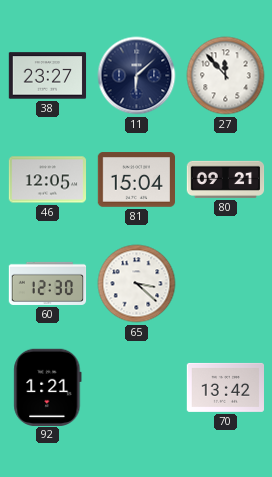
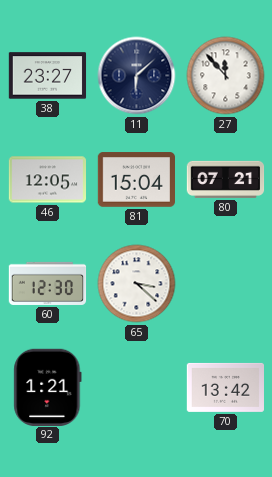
80: 09:21 -> 07:21 (226, 179)
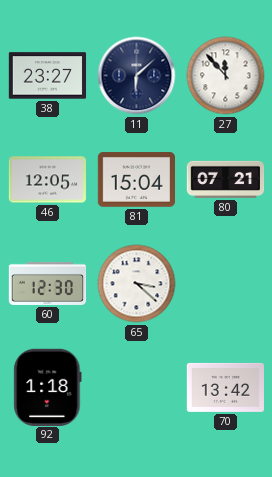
92: 1:21 -> 1:18 (48, 387)
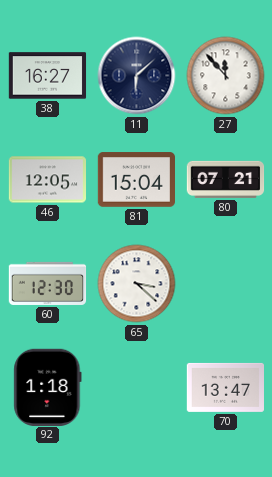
38: 23:27 -> 16:27 (48, 76)
70: 13:42 -> 13:47 (225, 387)
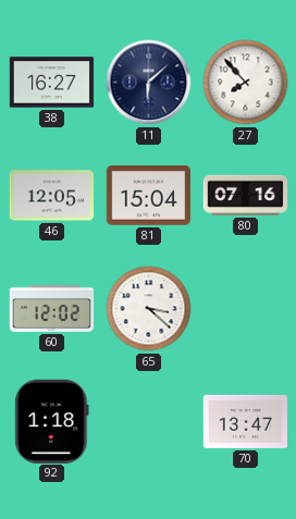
27: 11:53 -> 7:53 (246, 83)
80: 07:21 -> 07:16 (246, 195)
60: 12:30 -> 12:02 (52, 308)
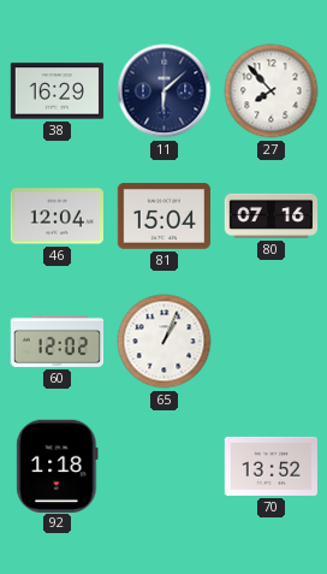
38: 16:27 -> 16:29 (58, 91)
46: 12:05 -> 12:04 (58, 217)
65: 3:22 -> 1:04 (165, 342)
70: 13:47 -> 13:52 (270, 466)
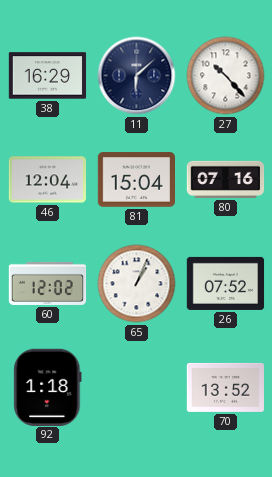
27: 7:53 -> 10:23 (226, 76)
26: none -> 07:52 (226, 283)
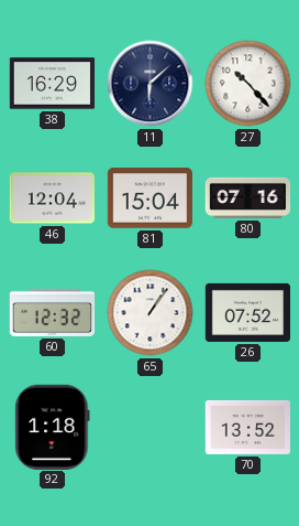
60: 12:02 -> 12:32 (53, 312)
65: 1:04 -> 1:06 (151, 313)
